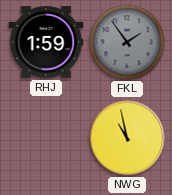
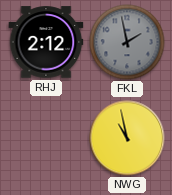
RHJ: 1:59 -> 2:12 (46, 42)
FKL: 1:54 -> 1:58 (127, 42)
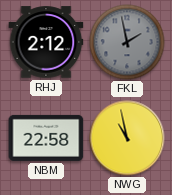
NBM: none -> 22:58 (46, 138)
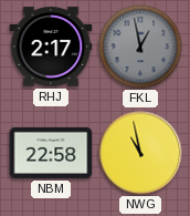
RHJ: 2:12 -> 2:17 (51, 47)
FKL: 1:58 -> 12:58 (140, 47)
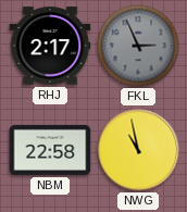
FKL: 12:58 -> 2:56 (138, 46)
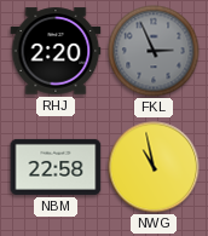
RHJ: 2:17 -> 2:20 (56, 51)
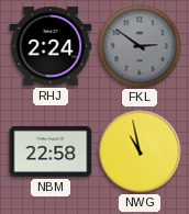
RHJ: 2:20 -> 2:24 (51, 46)
FKL: 2:56 -> 2:51 (140, 46)
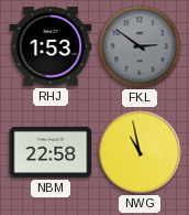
RHJ: 2:24 -> 1:53 (51, 46)
